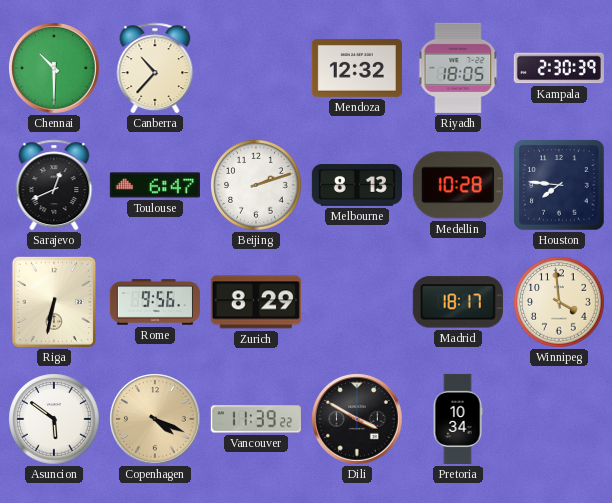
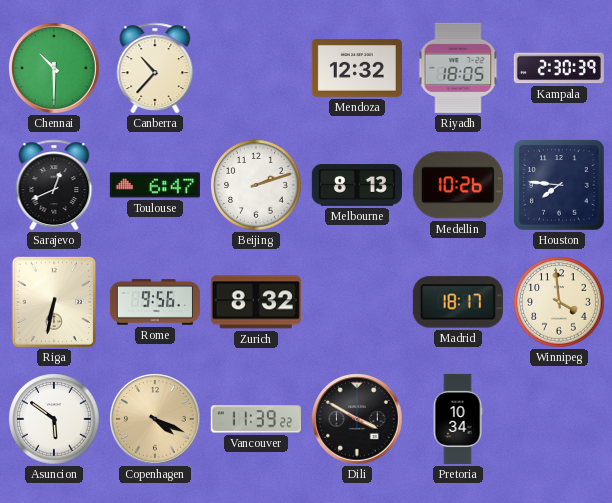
Medellin: 10:28 -> 10:26 (458, 185)
Zurich: 8:29 -> 8:32 (256, 302)
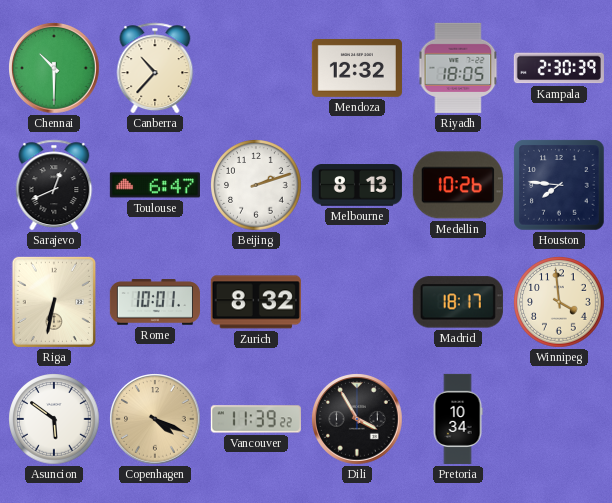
Rome: 9:56 -> 10:01 (155, 302)
Dili: 3:50 -> 3:55 (357, 419)
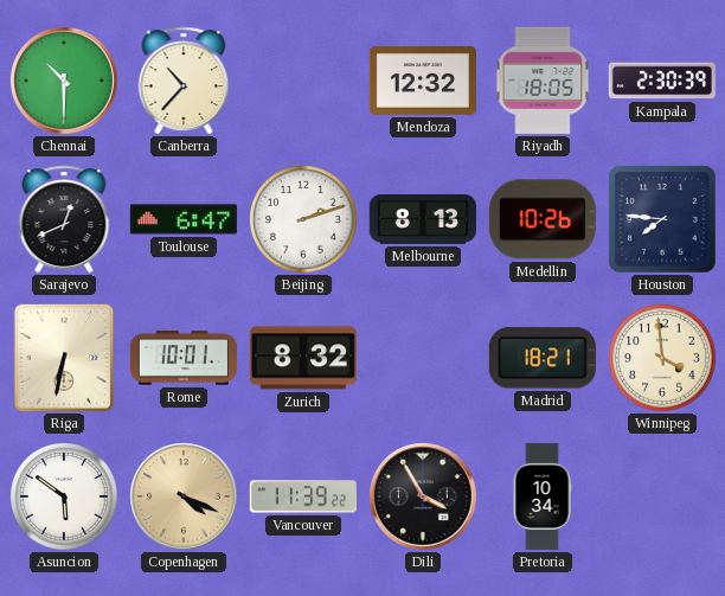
Madrid: 18:17 -> 18:21 (543, 358)
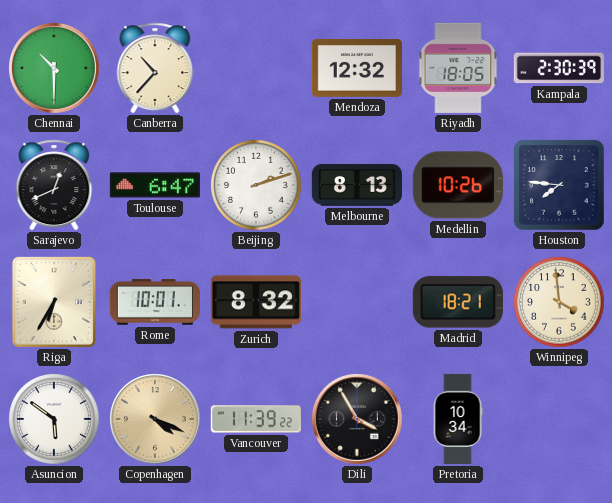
Riga: 6:32 -> 6:35 (54, 302)
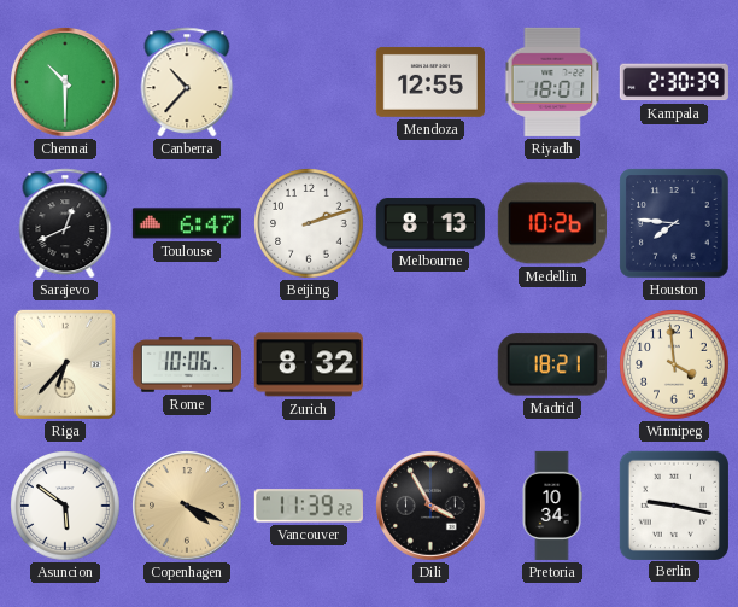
Mendoza: 12:32 -> 12:55 (430, 82)
Riyadh: 18:05 -> 18:01 (552, 82)
Riga: 6:35 -> 6:37 (65, 364)
Rome: 10:01 -> 10:06 (187, 364)
Berlin: none -> 9:17 (673, 504)
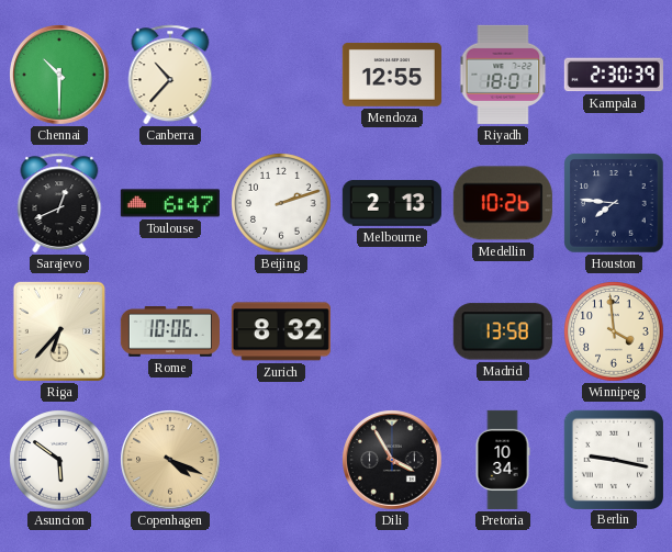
Melbourne: 8:13 -> 2:13 (392, 203)
Madrid: 18:21 -> 13:58 (503, 331)
Vancouver: 11:39 -> none (309, 506)
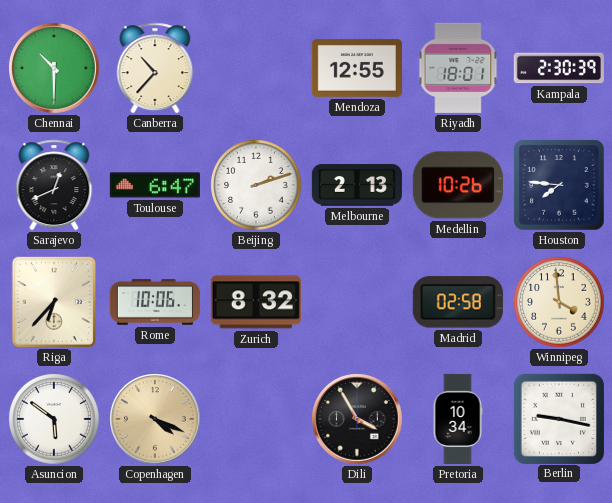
Madrid: 13:58 -> 02:58 (458, 302)
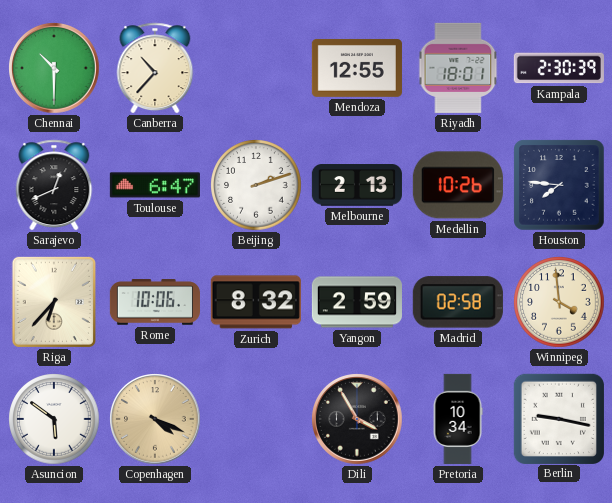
Yangon: none -> 2:59 (357, 302)
